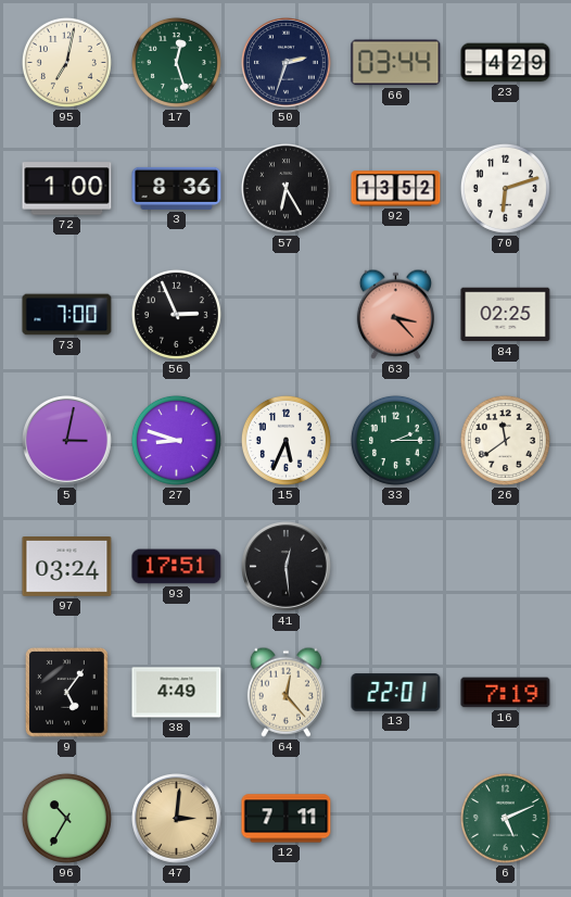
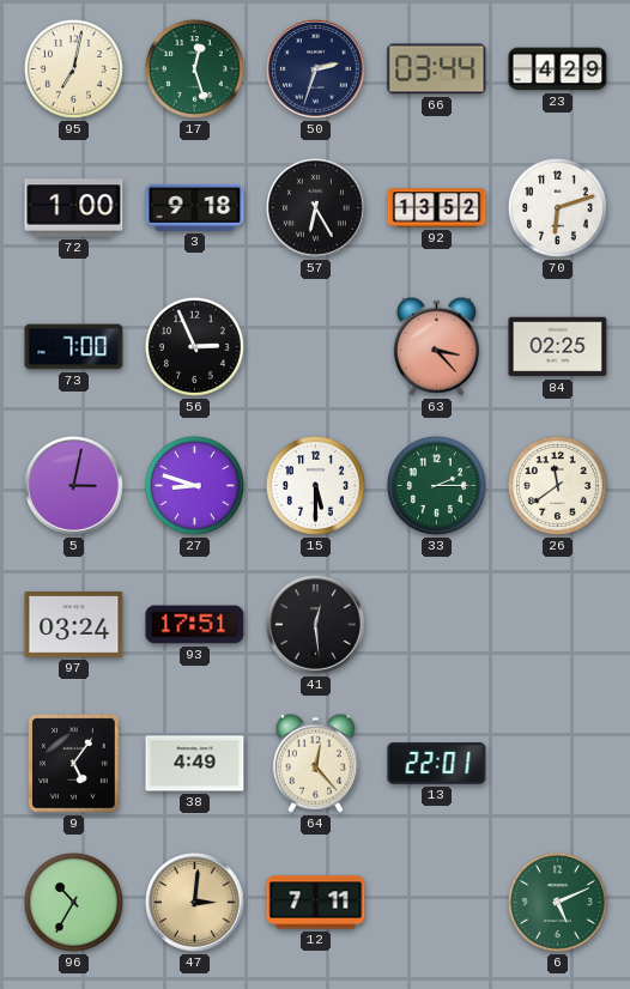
3: 8:36 -> 9:18 (195, 207)
15: 5:34 -> 5:30 (315, 485)
16: 7:19 -> none (506, 693)
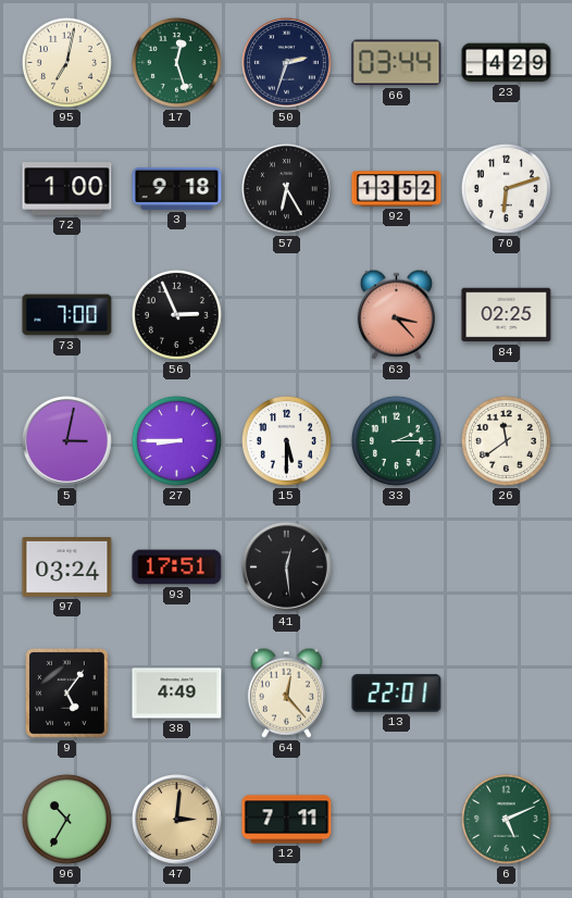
27: 8:48 -> 8:45 (176, 440)
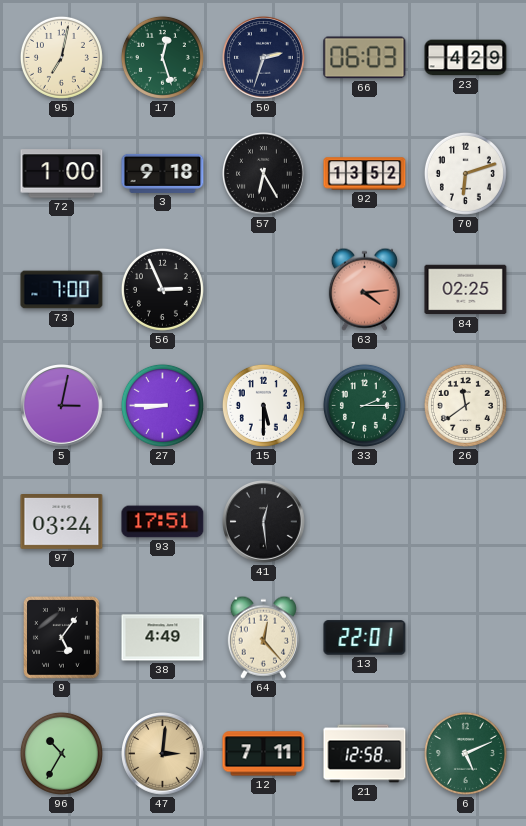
66: 03:44 -> 06:03 (365, 58)
63: 3:23 -> 4:14 (364, 289)
21: none -> 12:58 (365, 754)
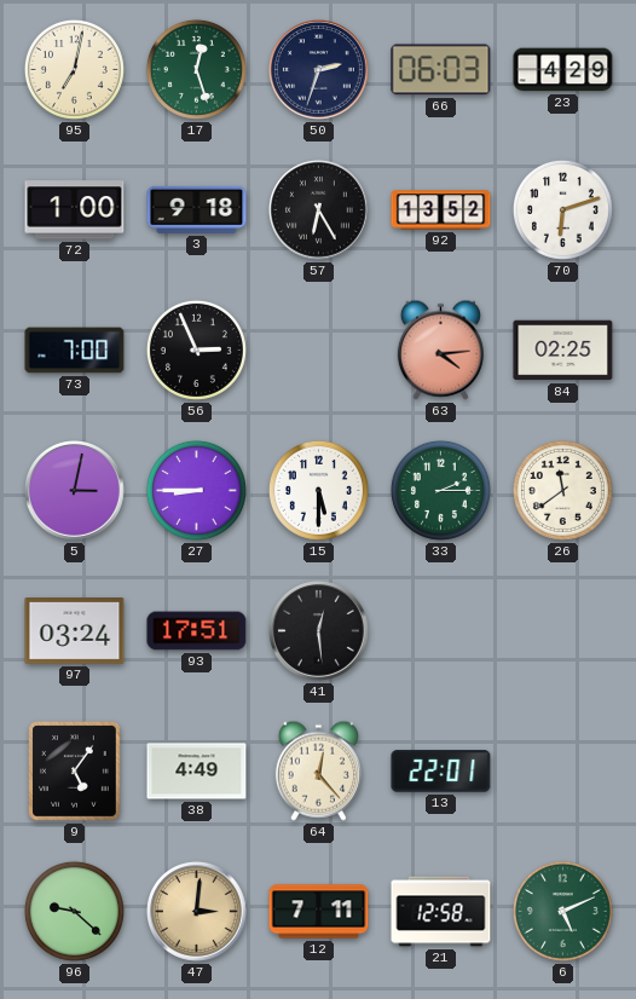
96: 10:35 -> 9:22 (74, 911)
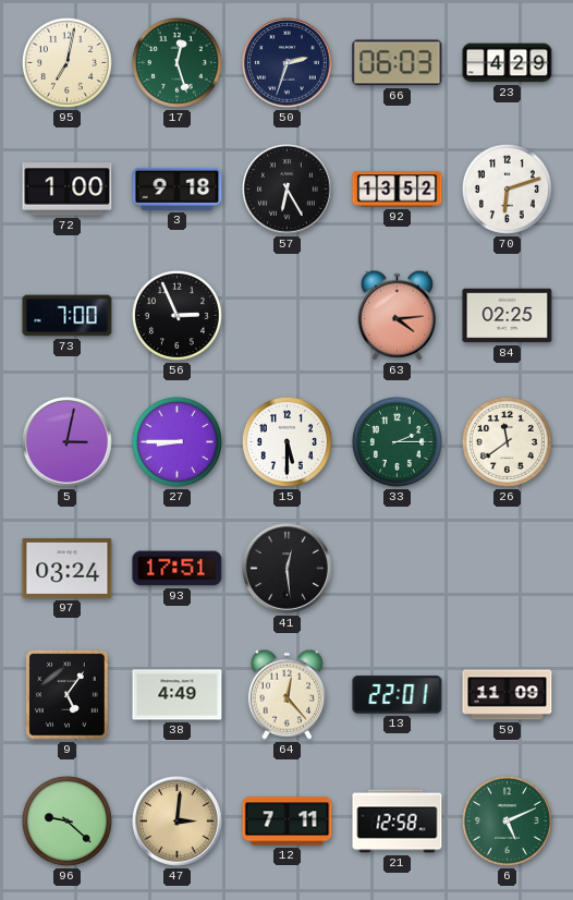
59: none -> 11:09 (508, 695)
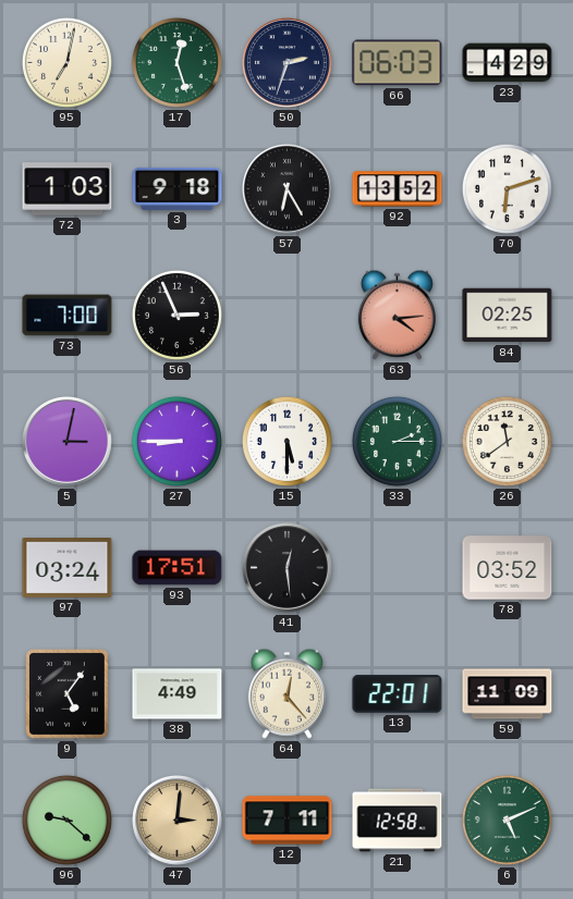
72: 1:00 -> 1:03 (68, 189)
78: none -> 03:52 (508, 568)
